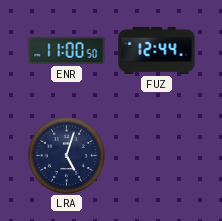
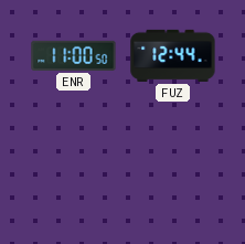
LRA: 5:03 -> none (66, 155)
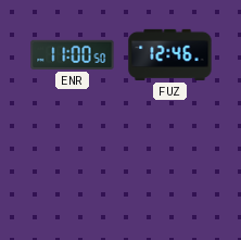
FUZ: 12:44 -> 12:46 (170, 54)
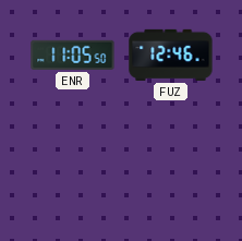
ENR: 11:00 -> 11:05 (73, 55)
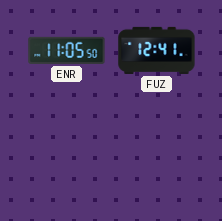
FUZ: 12:46 -> 12:41 (157, 50)
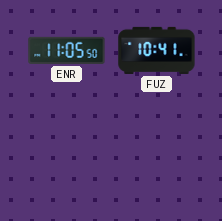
FUZ: 12:41 -> 10:41 (157, 50)
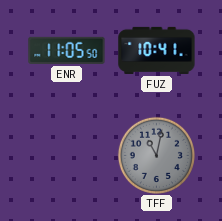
TFF: none -> 11:02 (156, 155)
